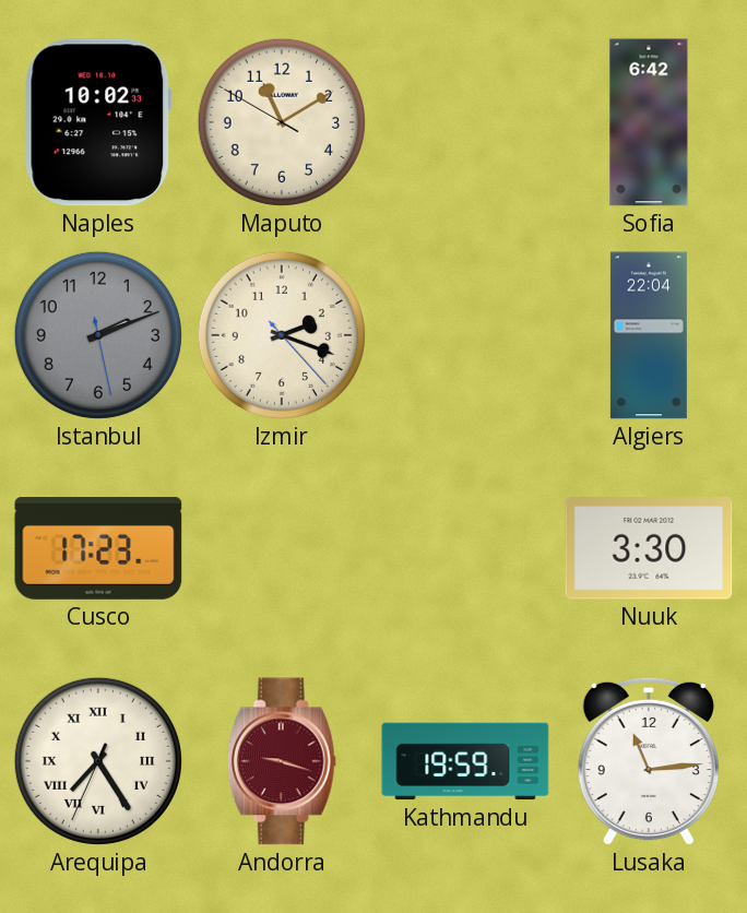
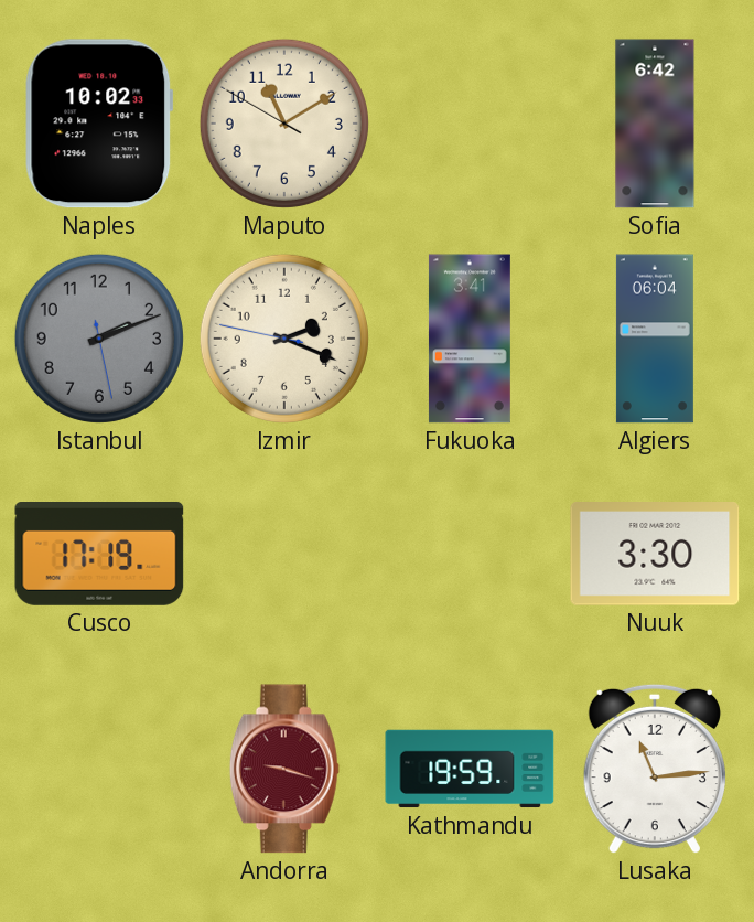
Izmir: 2:18:23 -> 2:18:47 (284, 339)
Fukuoka: none -> 3:41 (470, 339)
Algiers: 22:04 -> 06:04 (655, 339)
Cusco: 17:23 -> 17:19 (99, 555)
Arequipa: 7:24 -> none (98, 761)
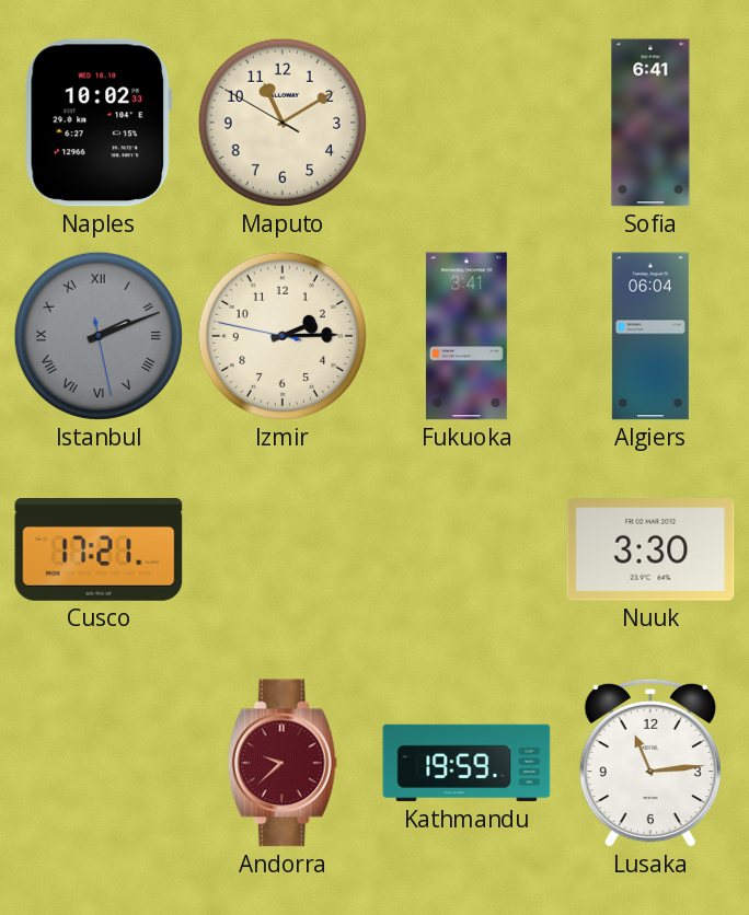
Sofia: 6:42 -> 6:41 (650, 123)
Istanbul numerals: Arabic -> Roman (99, 336)
Izmir: 2:18 -> 2:14 (283, 336)
Cusco: 17:19 -> 17:21 (99, 551)
Andorra: 9:18 -> 9:38 (283, 763)
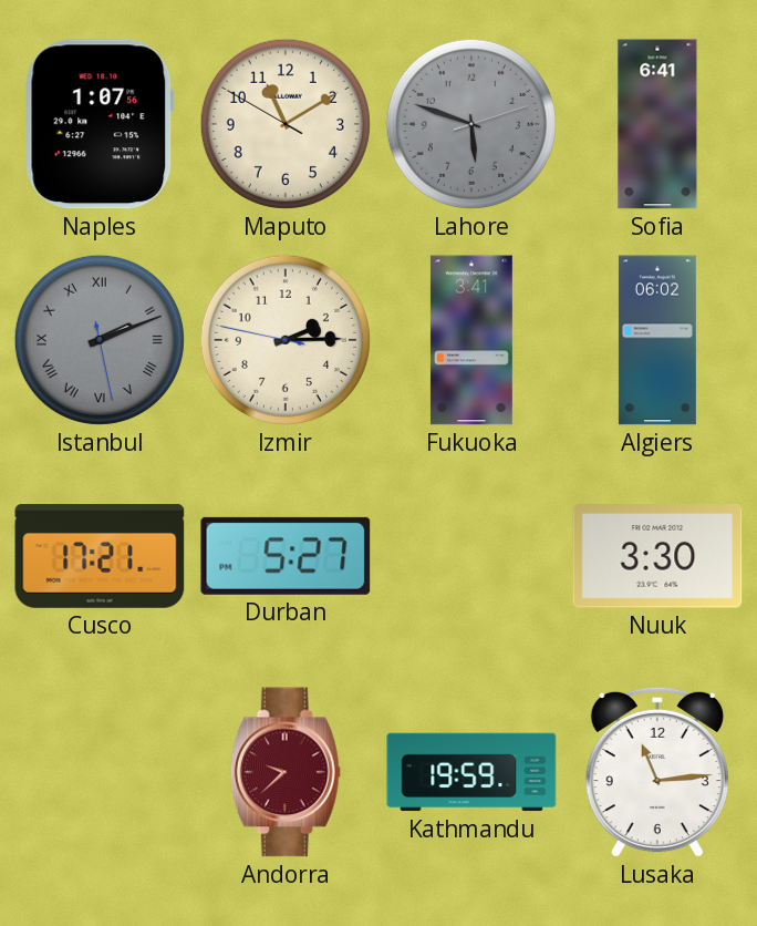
Naples: 10:02 -> 1:07 (100, 124)
Lahore: none -> 5:48 (471, 124)
Algiers: 06:04 -> 06:02 (657, 340)
Durban: none -> 5:27 (286, 556)
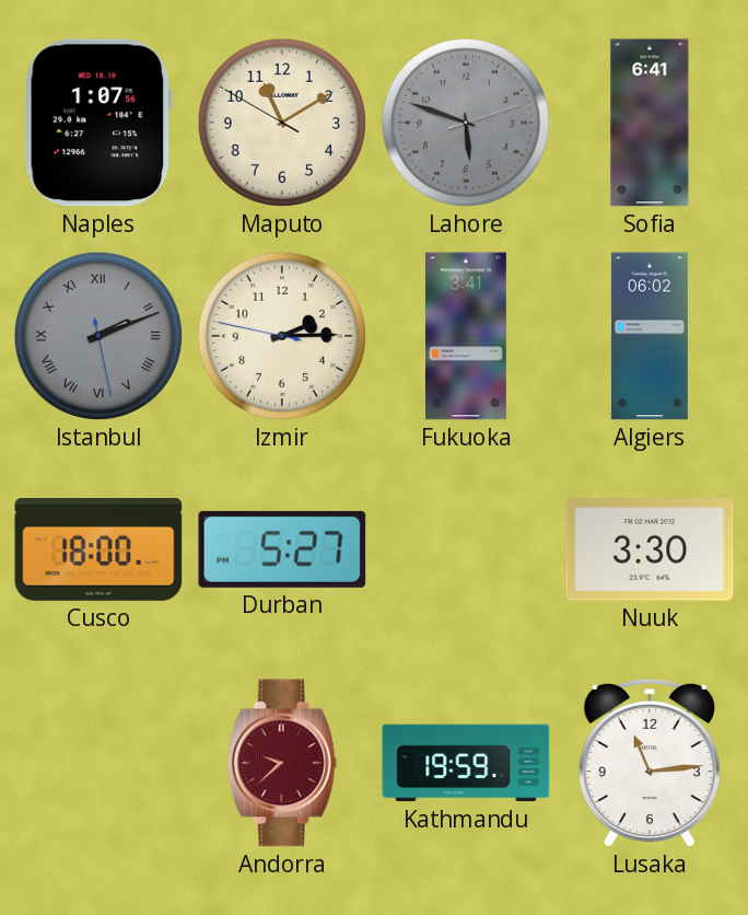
Cusco: 17:21 -> 18:00 (98, 551)
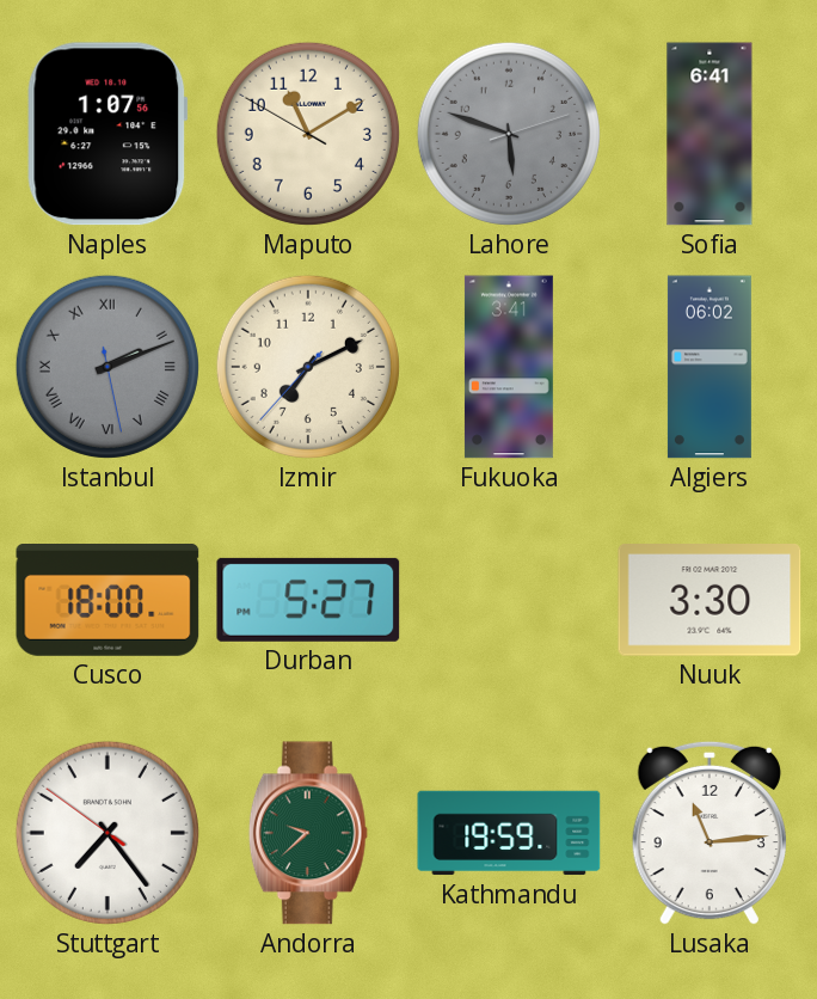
Izmir: 2:14 -> 7:10 (308, 367)
Stuttgart: none -> 7:23 (107, 833)
Andorra dial: burgundy -> green (308, 833)
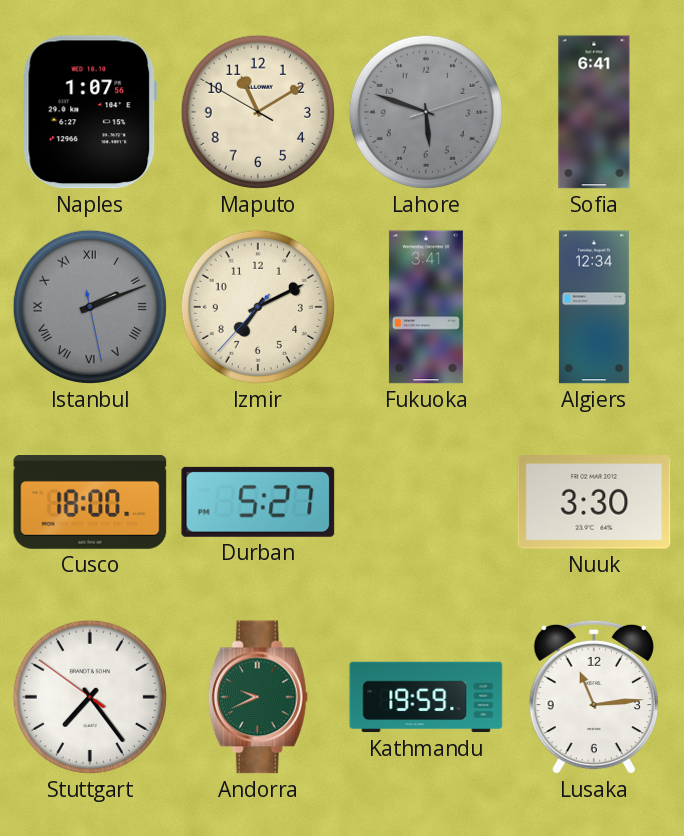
Algiers: 06:02 -> 12:34 (594, 307)
Andorra: 9:38 -> 9:41 (258, 697)
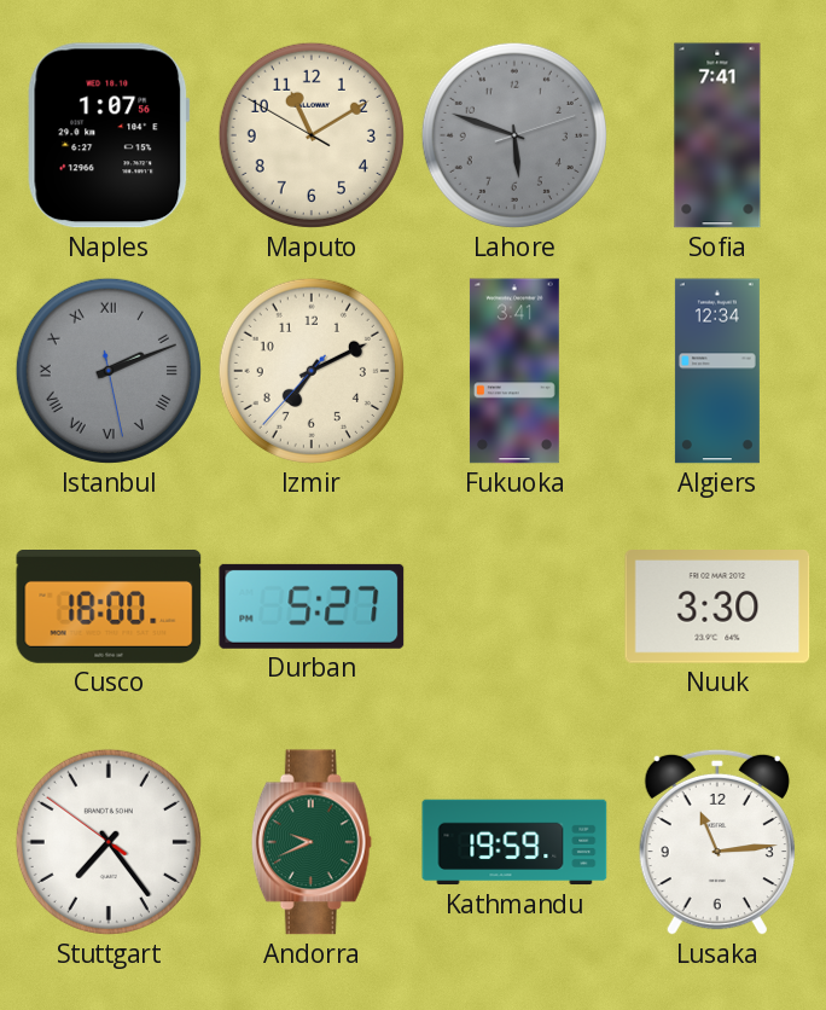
Sofia: 6:41 -> 7:41 (717, 135)
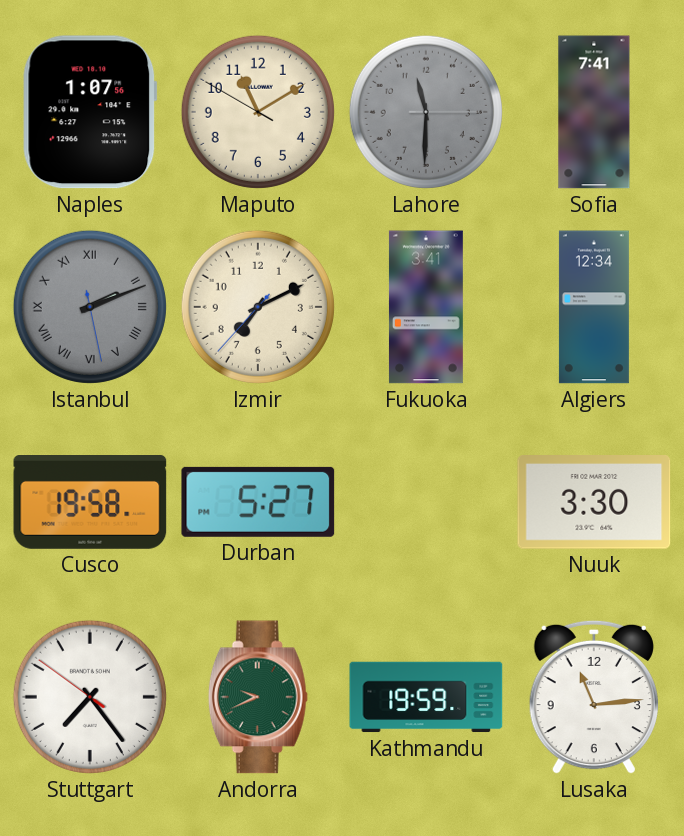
Lahore: 5:48 -> 11:30 (426, 112)
Cusco: 18:00 -> 19:58 (90, 503)
